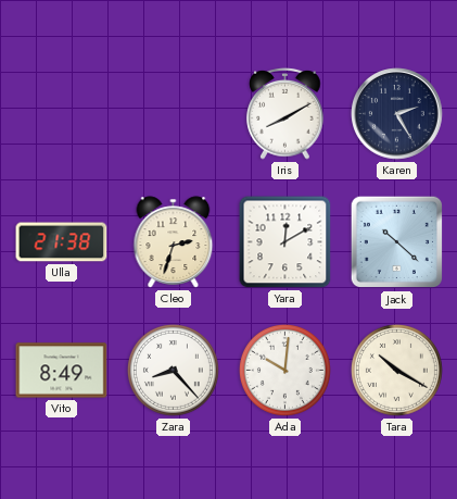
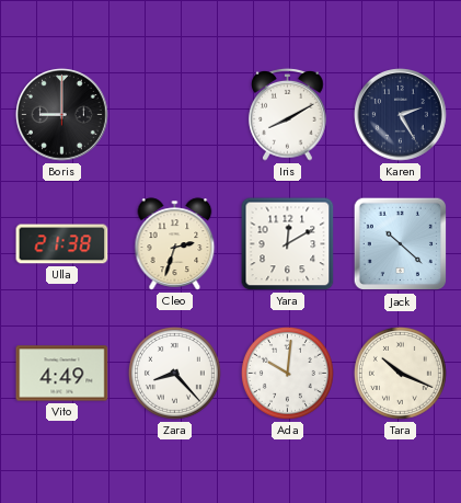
Boris: none -> 9:00 (62, 115)
Vito: 8:49 -> 4:49 (62, 374)
Tara: 10:20 -> 10:19 (400, 373)
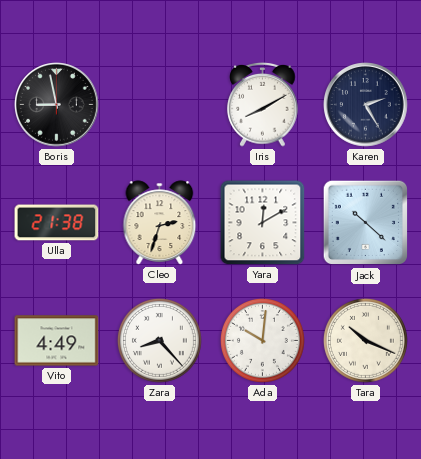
Boris: 9:00 -> 8:58 (57, 105)
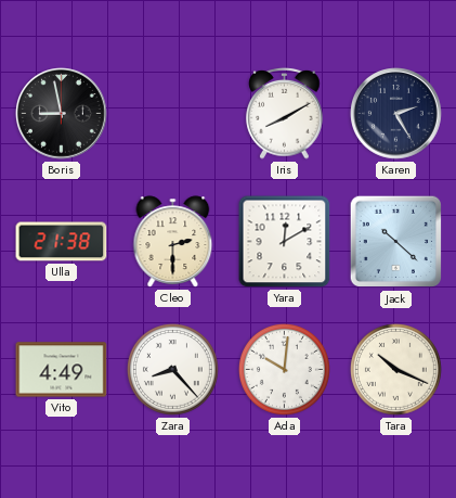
Cleo: 2:33 -> 2:30 (173, 242)
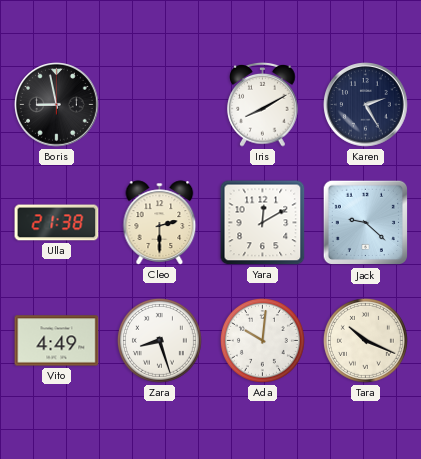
Jack: 10:22 -> 9:22 (366, 223)
Zara: 8:23 -> 8:27 (159, 340)
